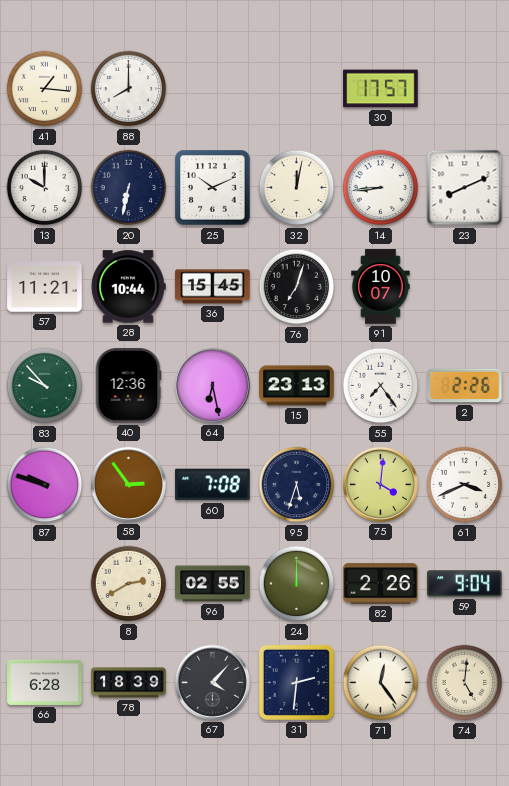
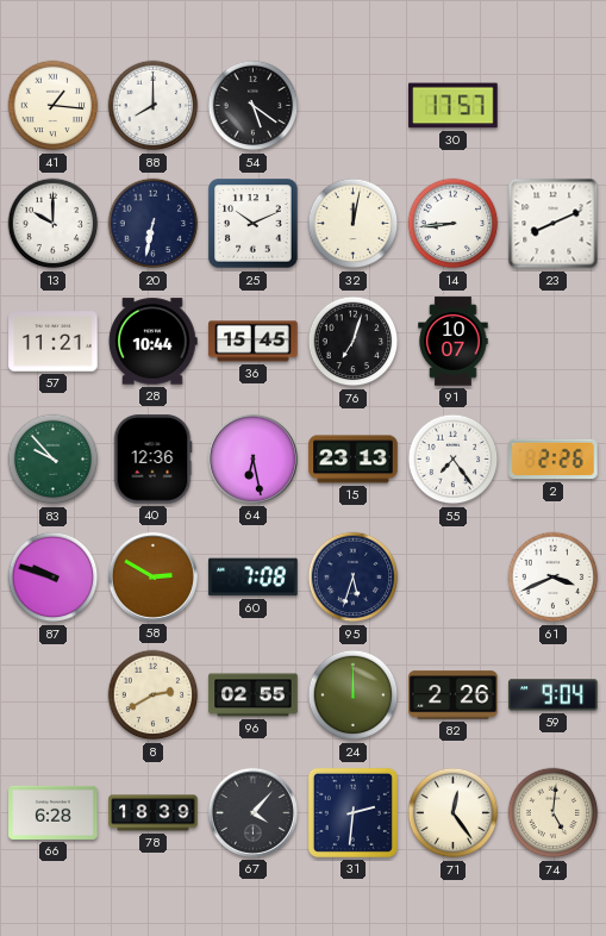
54: none -> 5:21 (254, 106)
58: 2:54 -> 2:50 (152, 576)
75: 4:01 -> none (380, 484)
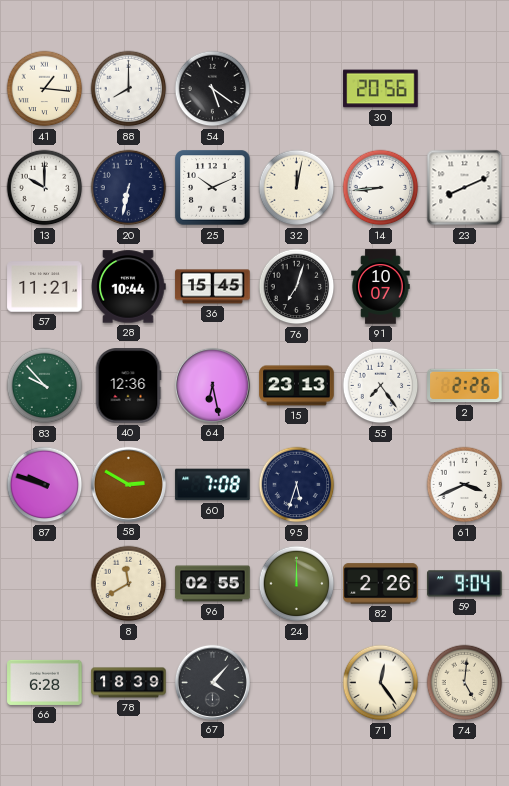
30: 17:57 -> 20:56 (381, 89)
8: 2:40 -> 11:40 (129, 584)
31: 2:31 -> none (352, 812)
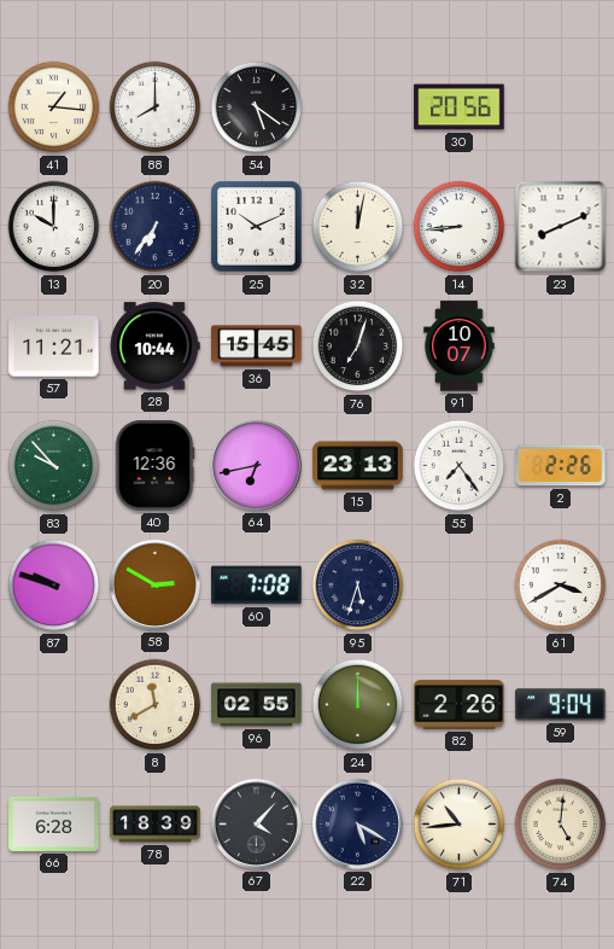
20: 6:32 -> 6:36 (156, 227)
64: 6:28 -> 6:43 (256, 465)
61: 3:41 -> 3:40 (561, 586)
22: none -> 5:20 (357, 823)
71: 12:24 -> 10:44 (460, 825)
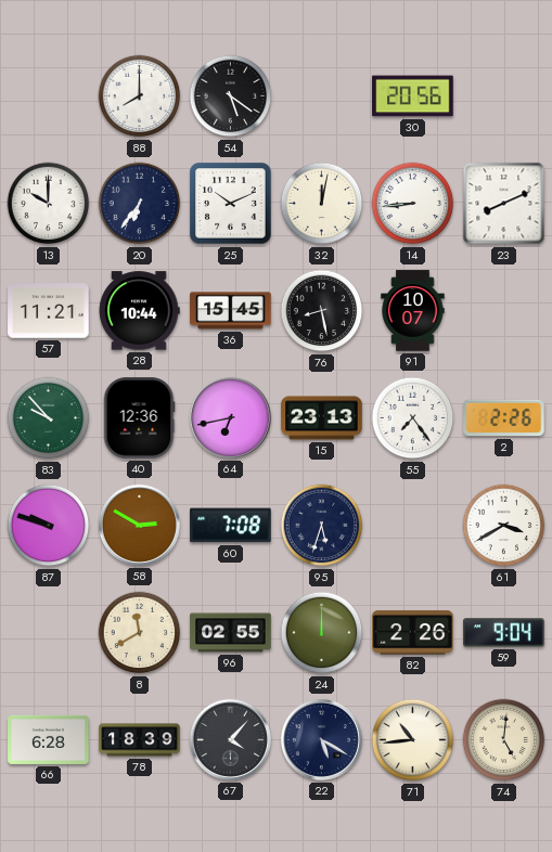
41: 1:16 -> none (54, 107)
76: 7:03 -> 8:28 (322, 311)
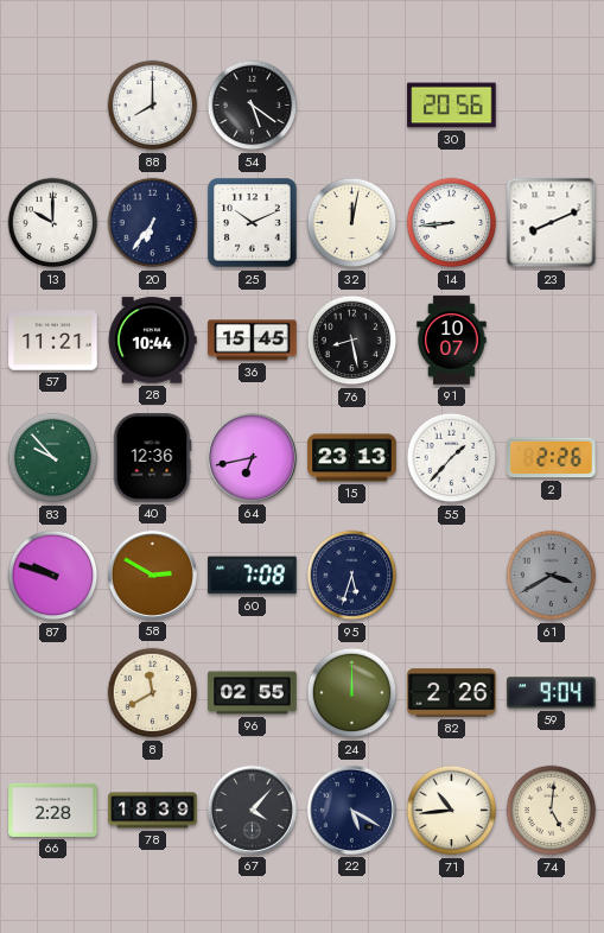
55: 7:24 -> 1:37 (452, 458)
61 dial: white -> grey (552, 576)
66: 6:28 -> 2:28 (53, 810)
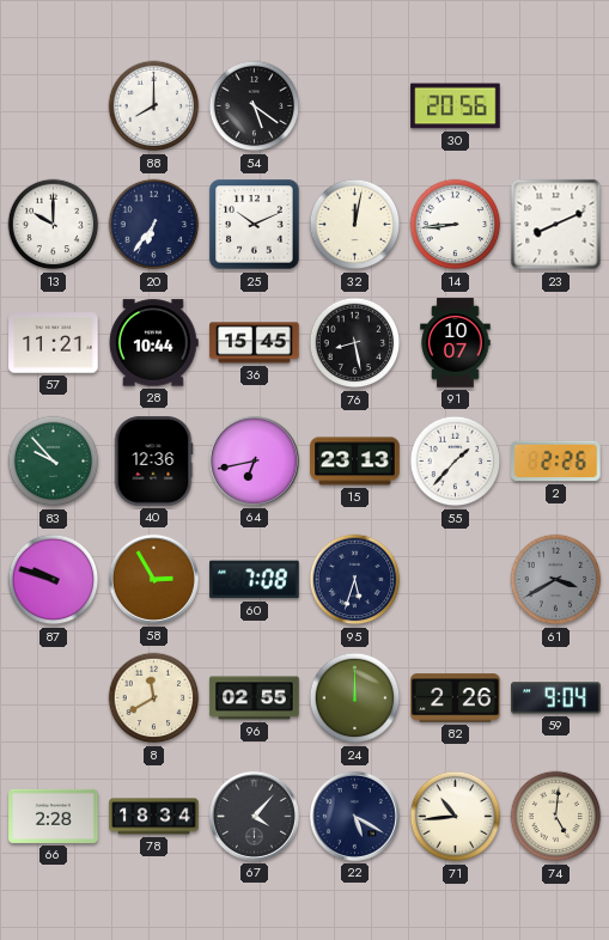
58: 2:50 -> 2:55 (153, 579)
78: 18:39 -> 18:34 (154, 817)
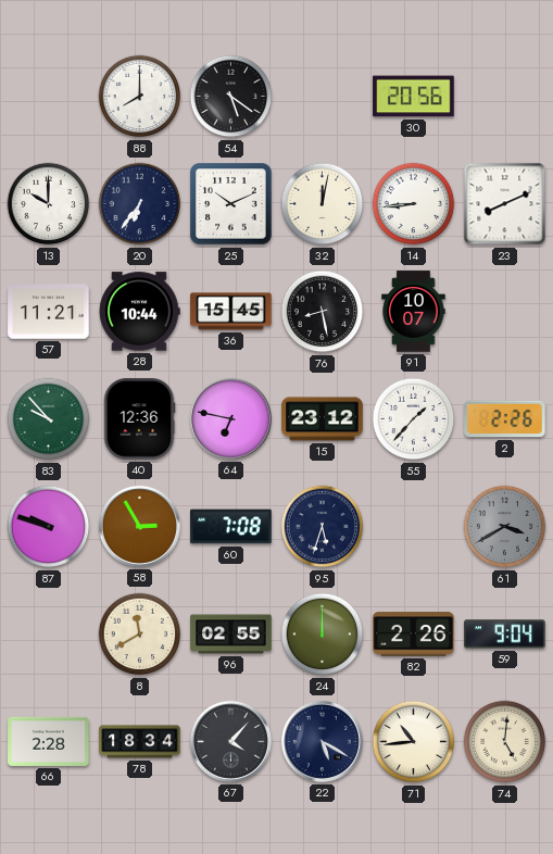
64: 6:43 -> 6:47 (230, 418)
15: 23:13 -> 23:12 (323, 419)
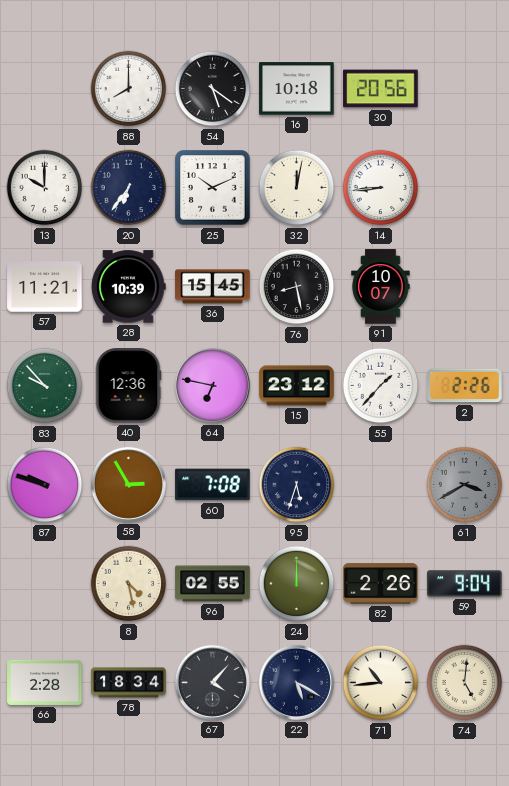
16: none -> 10:18 (297, 89)
23: 8:11 -> none (505, 204)
28: 10:44 -> 10:39 (128, 287)
8: 11:40 -> 4:28 (129, 584)
